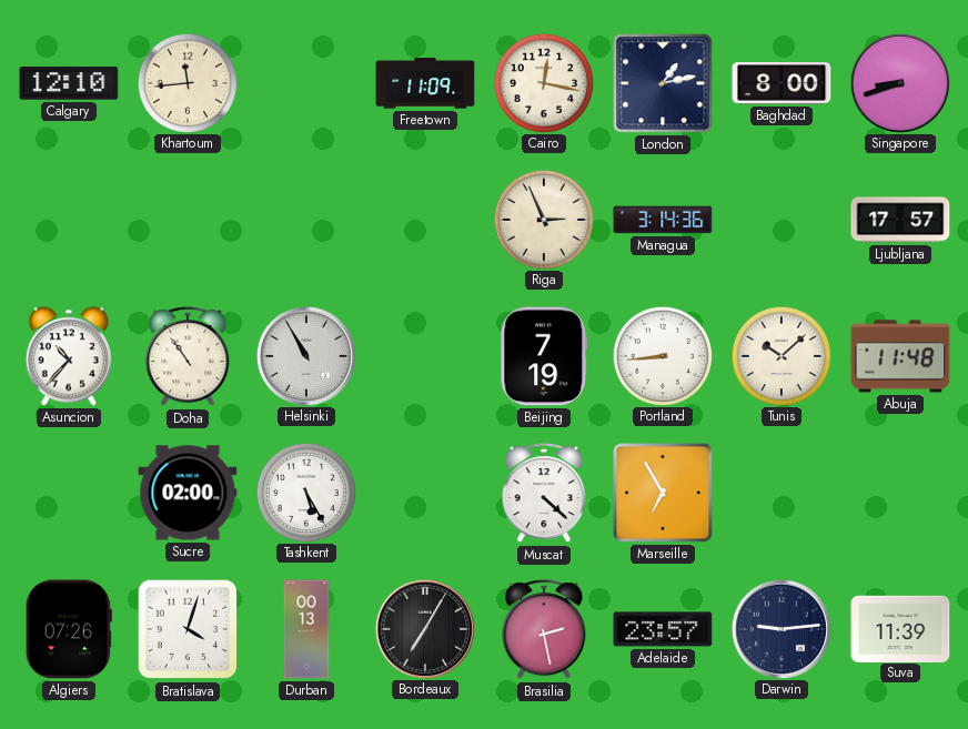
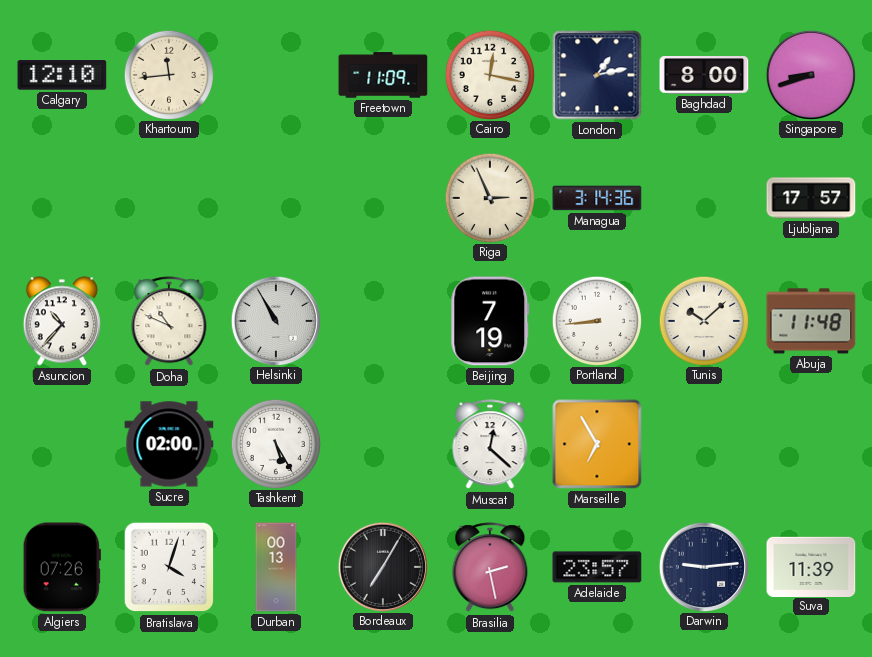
Doha: 10:54 -> 10:49 (169, 322)
Muscat: 4:22 -> 12:22 (490, 445)
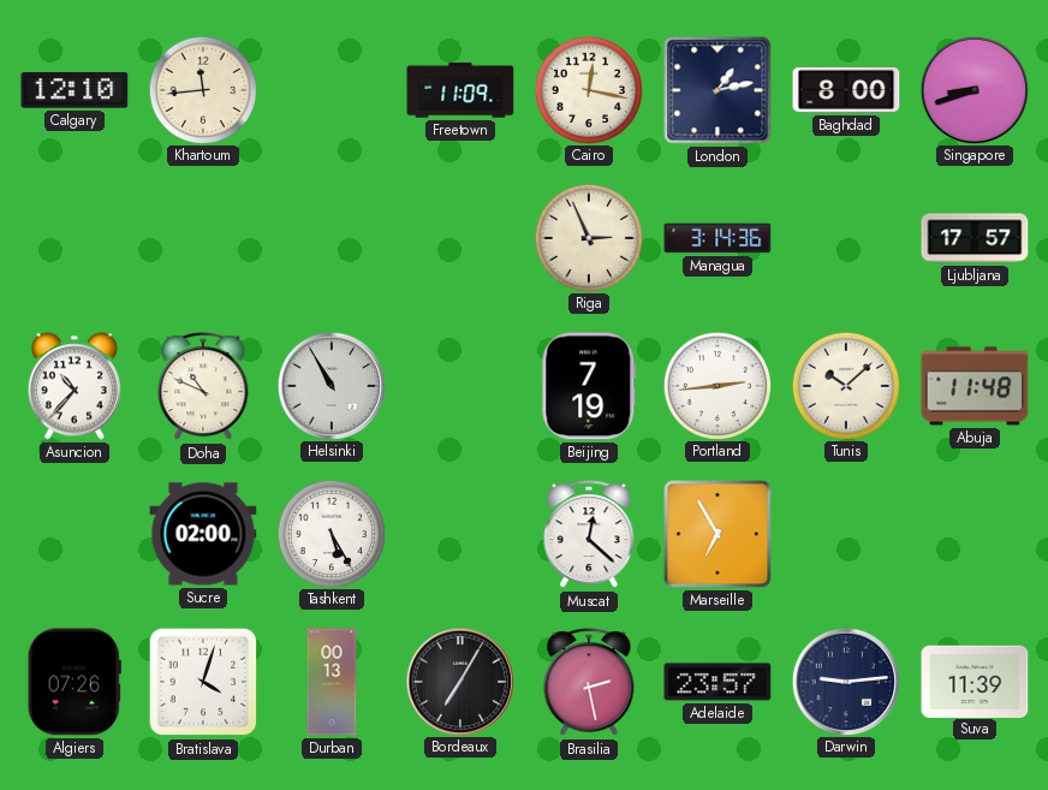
Portland: 8:44 -> 2:44 (716, 385)
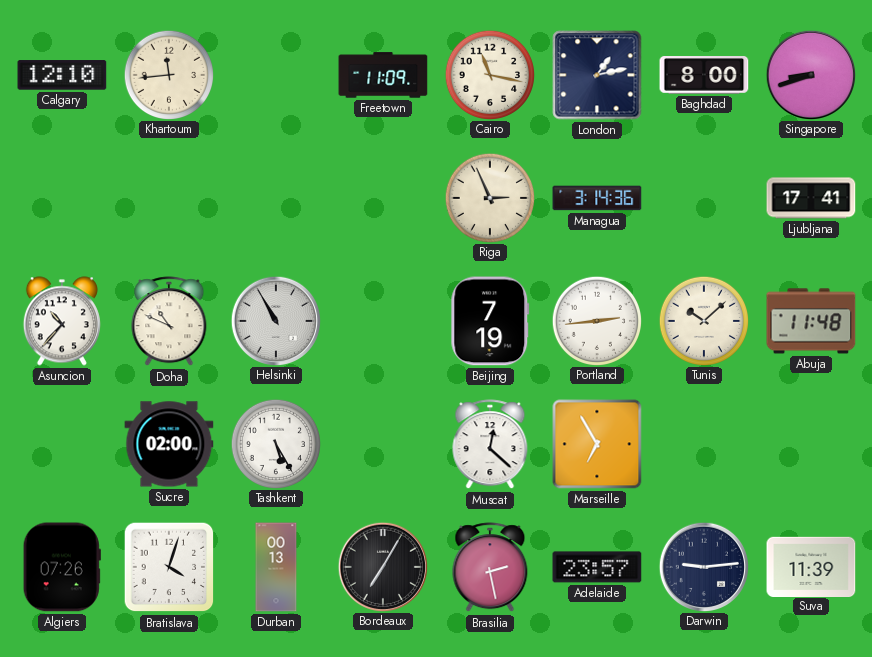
Cairo: 12:17 -> 11:17 (489, 74)
Ljubljana: 17:57 -> 17:41 (811, 198)
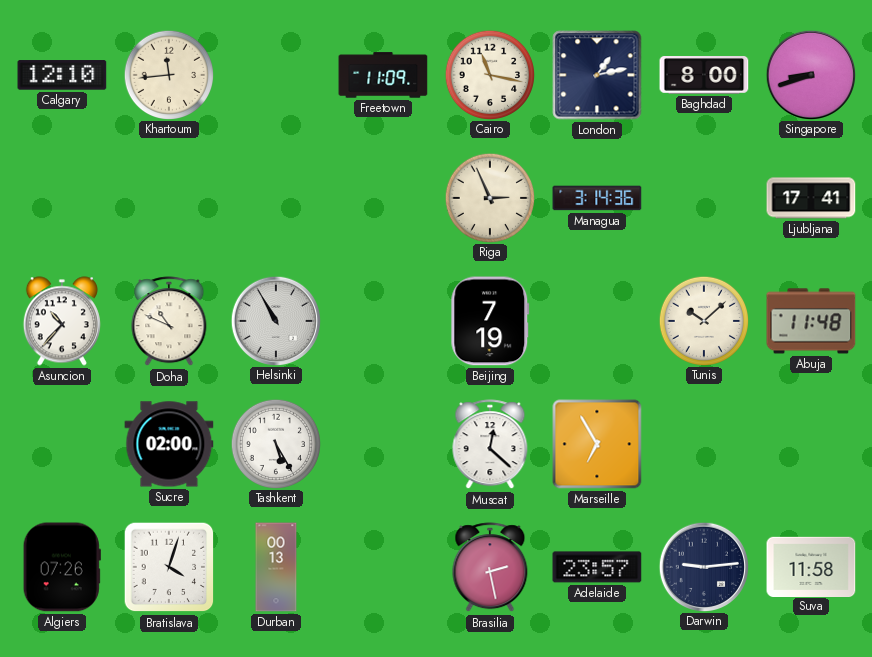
Portland: 2:44 -> none (596, 320)
Bordeaux: 7:05 -> none (382, 566)
Suva: 11:39 -> 11:58 (811, 566)
